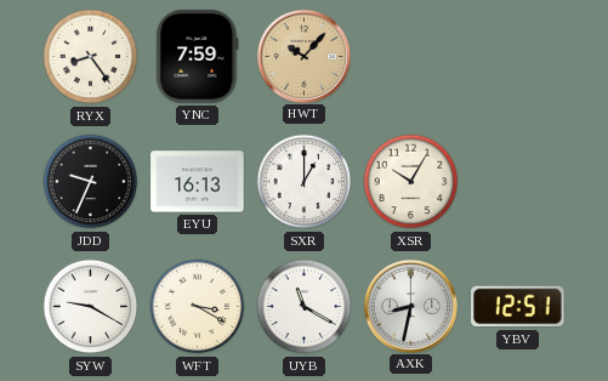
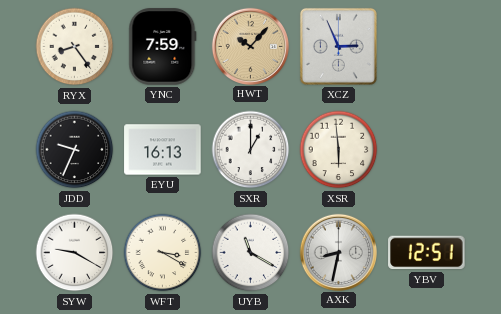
XCZ: none -> 2:56 (338, 46)
XSR: 10:05 -> 5:59 (339, 150)
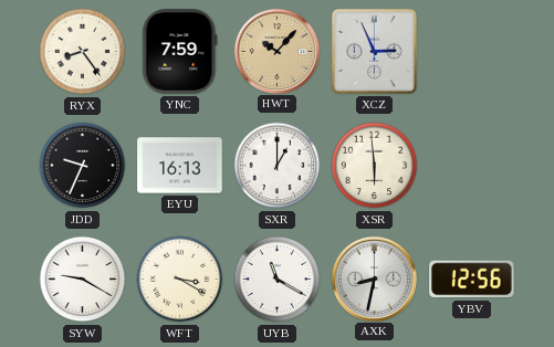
YBV: 12:51 -> 12:56 (472, 280)
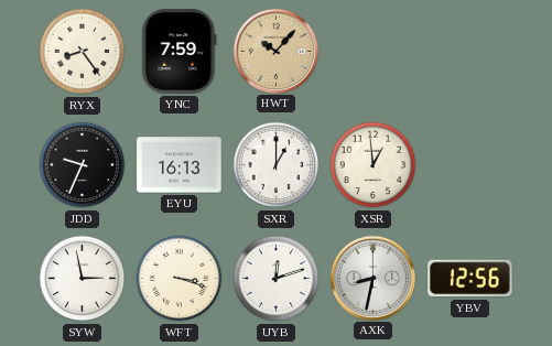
XCZ: 2:56 -> none (374, 51)
XSR: 5:59 -> 12:59 (374, 165)
SYW: 9:20 -> 2:58 (83, 279)
WFT: 3:20 -> 3:18 (180, 279)
UYB: 11:20 -> 12:12 (277, 279)
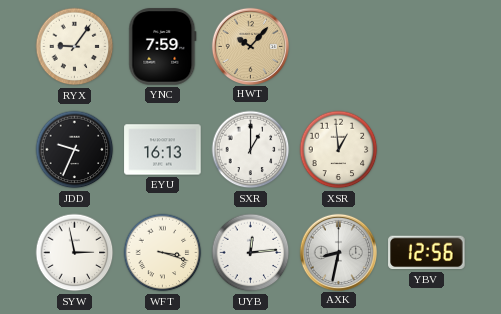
RYX: 8:24 -> 9:06 (75, 47)
UYB: 12:12 -> 12:14 (251, 253)
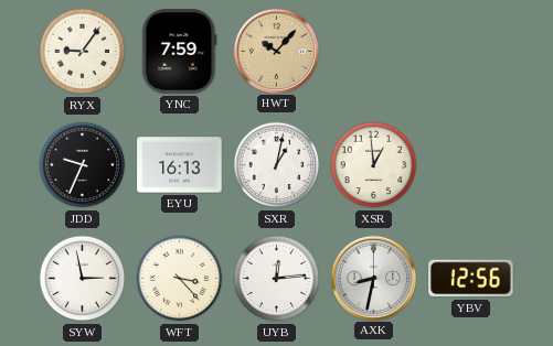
SXR: 1:00 -> 1:02 (277, 165)
WFT: 3:18 -> 3:23 (180, 279)
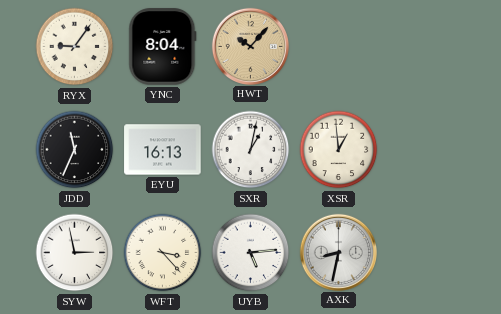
YNC: 7:59 -> 8:04 (163, 47)
JDD: 9:34 -> 11:34 (75, 150)
UYB: 12:14 -> 5:14 (251, 253)
YBV: 12:56 -> none (471, 279)
